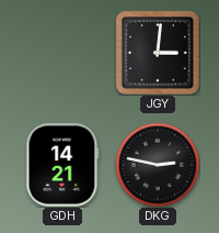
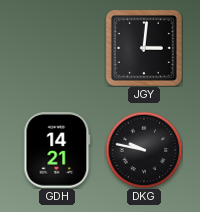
DKG: 2:47 -> 9:47 (144, 150)
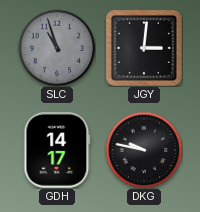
SLC: none -> 10:57 (57, 48)
GDH: 14:21 -> 14:17 (57, 150)
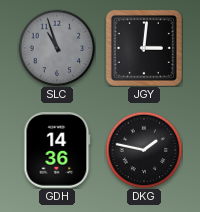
GDH: 14:17 -> 14:36 (57, 150)
DKG: 9:47 -> 1:47 (144, 150)
